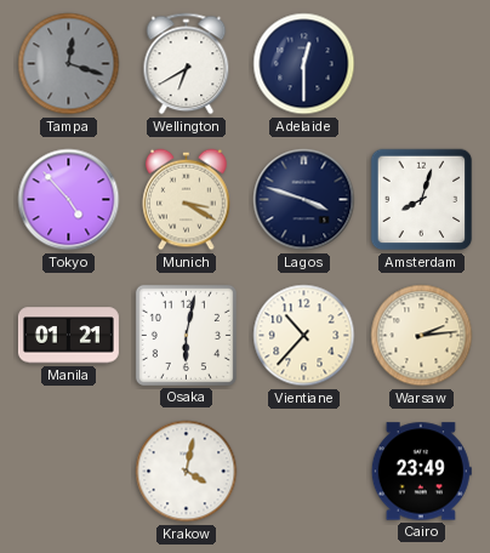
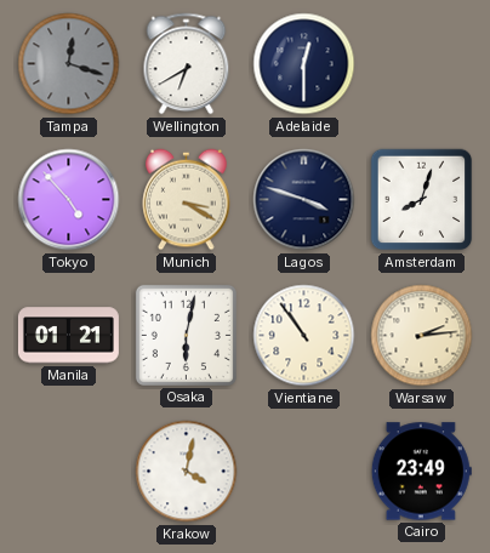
Vientiane: 10:37 -> 10:54 (304, 336)
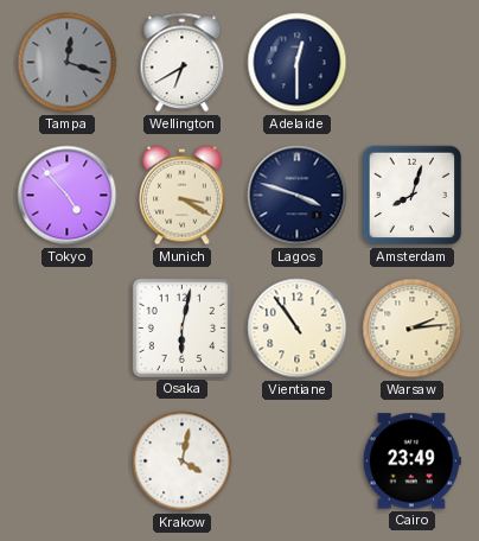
Manila: 01:21 -> none (68, 336)
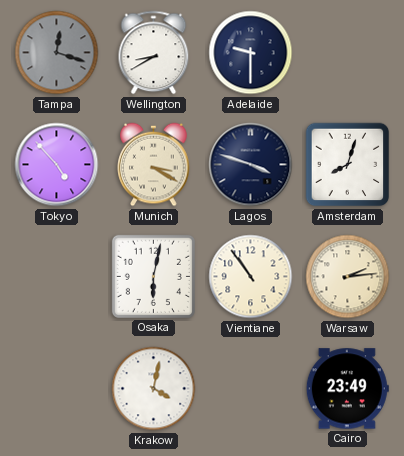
Wellington: 6:40 -> 8:40 (154, 53)
Adelaide: 12:30 -> 9:30 (251, 53)
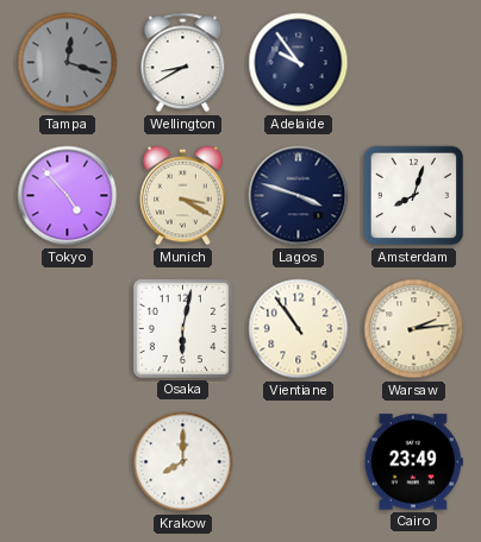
Adelaide: 9:30 -> 9:54 (299, 63)
Krakow: 4:02 -> 8:00 (183, 462)
